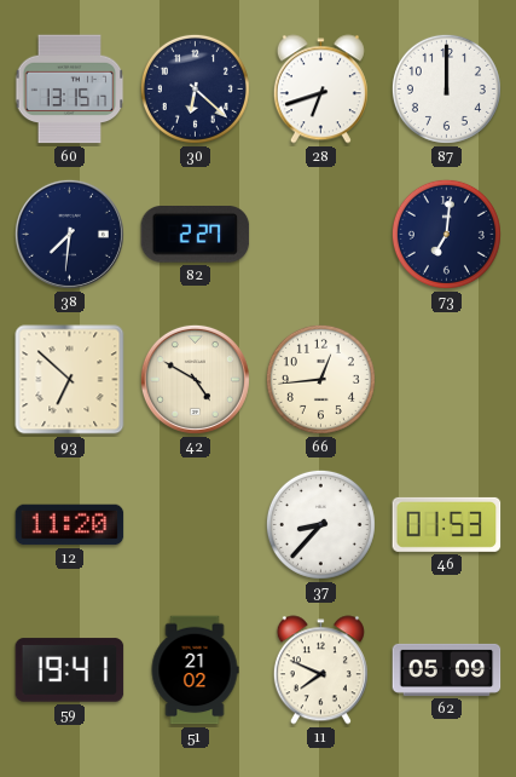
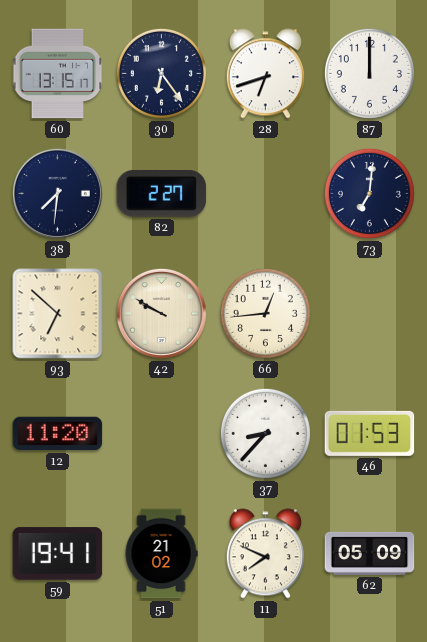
30: 6:22 -> 6:24 (161, 73)
42: 4:50 -> 9:50 (161, 313)
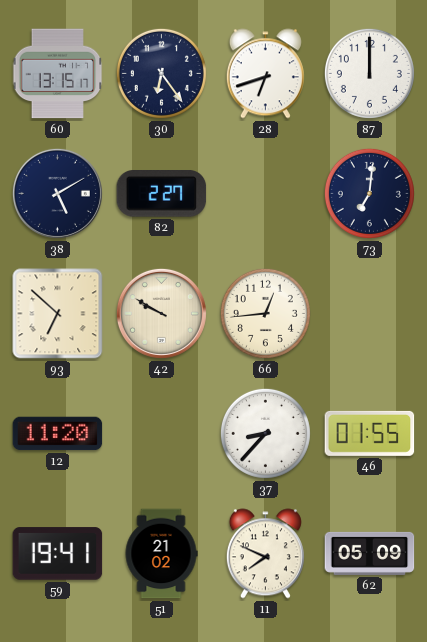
38: 7:31 -> 5:10 (57, 193)
46: 01:53 -> 01:55 (370, 433)
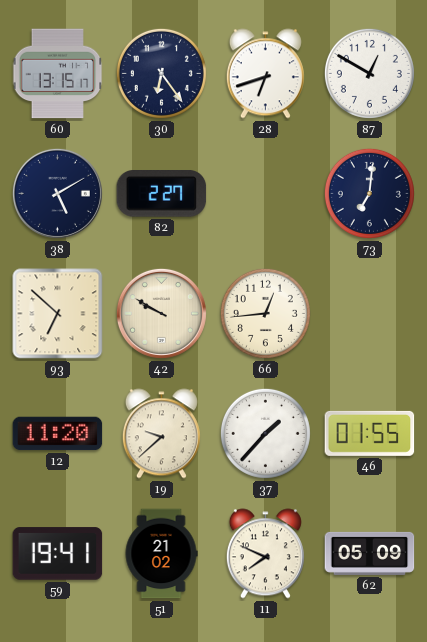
87: 12:00 -> 12:50 (369, 73)
19: none -> 9:38 (161, 434)
37: 8:37 -> 1:37 (265, 433)
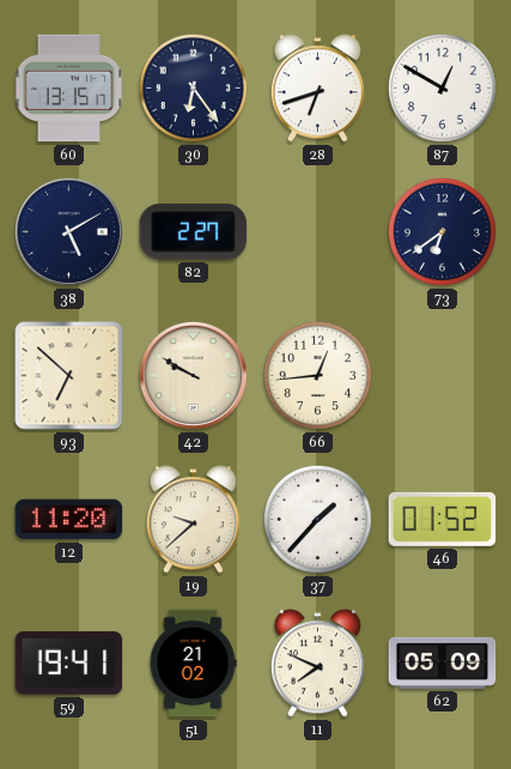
73: 7:01 -> 6:39 (442, 231)
46: 01:55 -> 01:52 (443, 519)
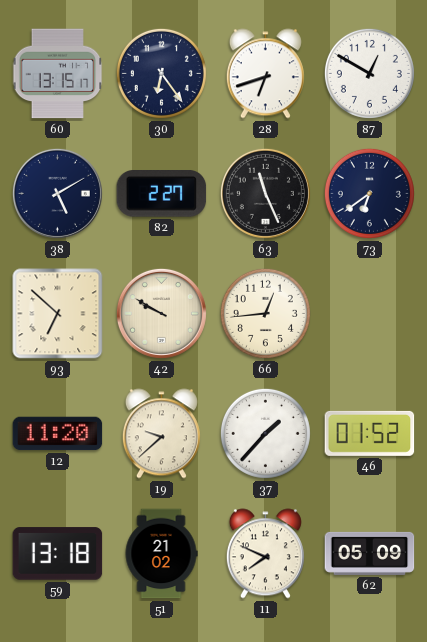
63: none -> 11:26 (265, 193)
59: 19:41 -> 13:18 (58, 554)
